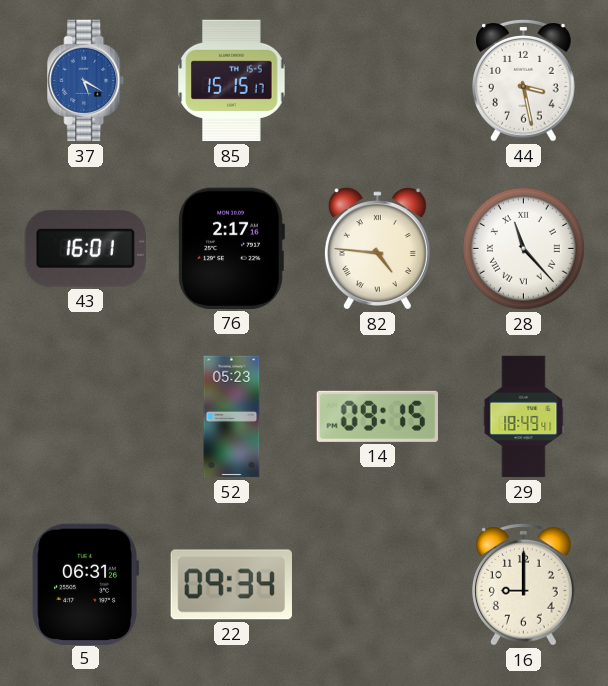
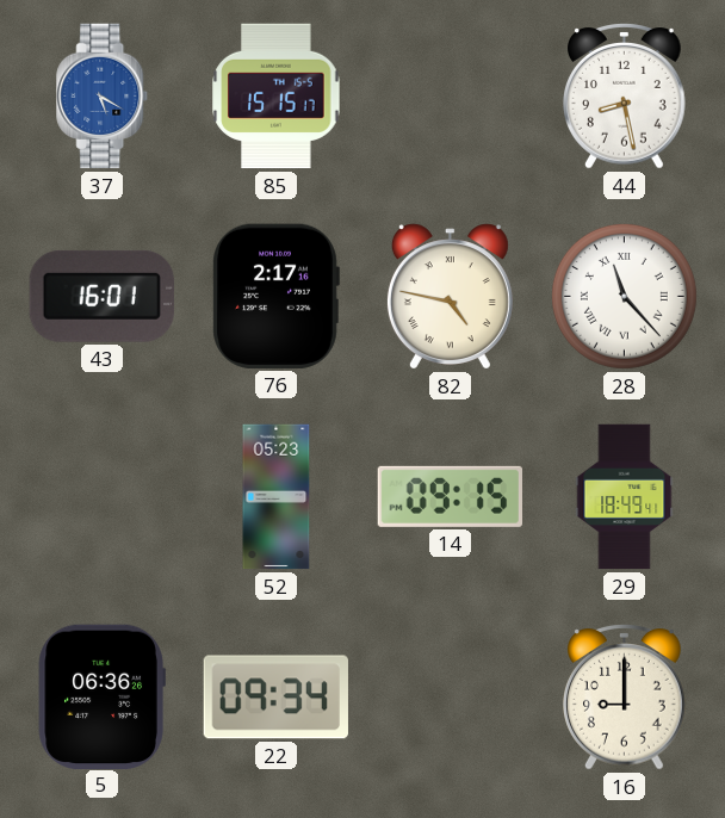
44: 3:28 -> 8:28 (625, 97)
82: 4:46 -> 4:47 (450, 297)
5: 06:31 -> 06:36 (101, 696)
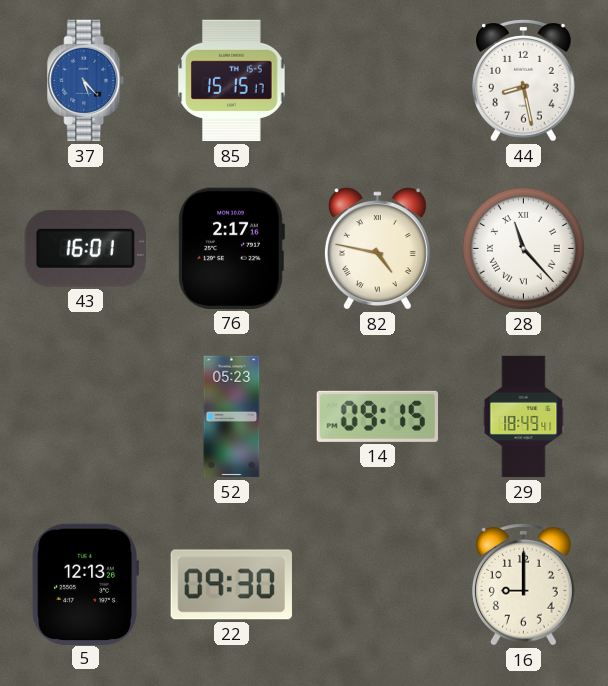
37: 5:20 -> 5:23 (86, 81)
5: 06:36 -> 12:13 (85, 584)
22: 09:34 -> 09:30 (231, 585)
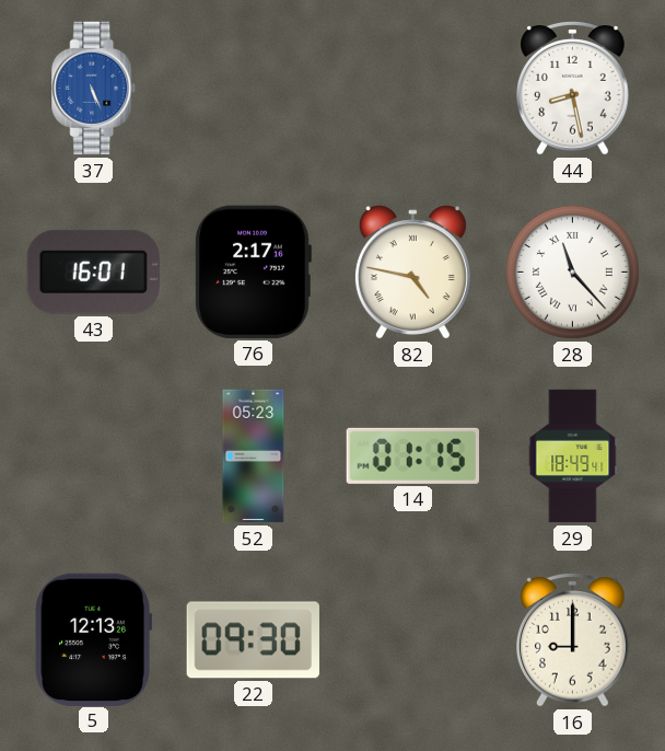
37: 5:23 -> 5:26 (94, 89)
85: 15:15 -> none (232, 81)
14: 09:15 -> 01:15 (412, 455)
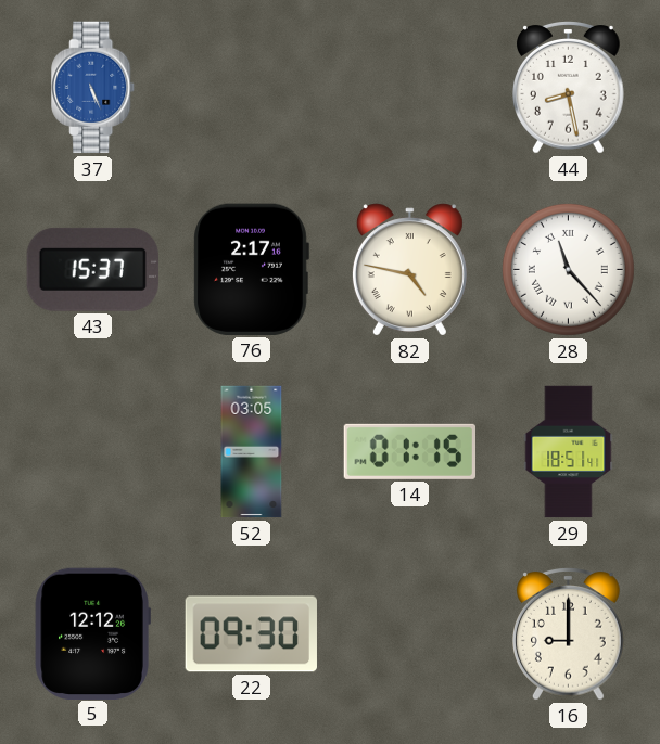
43: 16:01 -> 15:37 (92, 269)
52: 05:23 -> 03:05 (252, 452)
29: 18:49 -> 18:51 (569, 452)
5: 12:13 -> 12:12 (92, 633)
